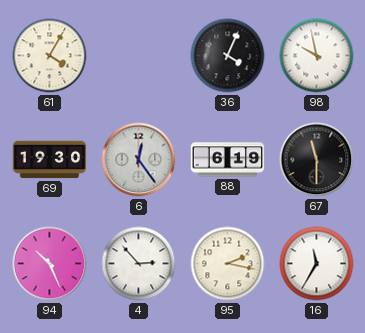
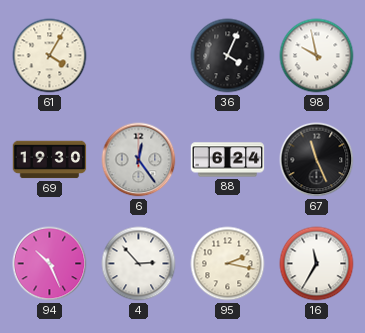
88: 6:19 -> 6:24 (228, 160)
67: 11:30 -> 11:26 (317, 160)
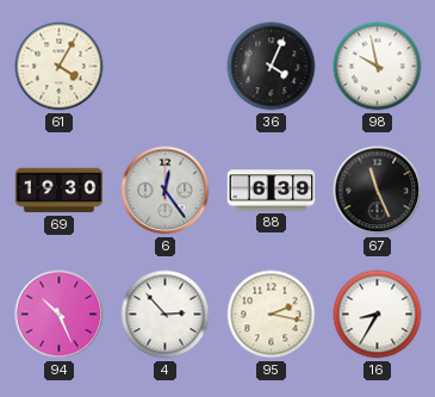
88: 6:24 -> 6:39 (272, 191)
16: 11:35 -> 8:35 (378, 315)
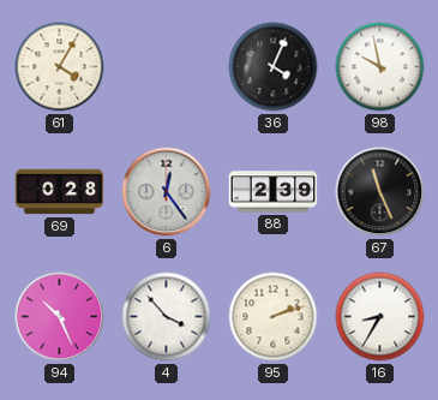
69: 19:30 -> 0:28 (60, 192)
88: 6:39 -> 2:39 (274, 192)
4: 2:53 -> 3:53 (167, 317)
95: 2:17 -> 2:12 (274, 317)
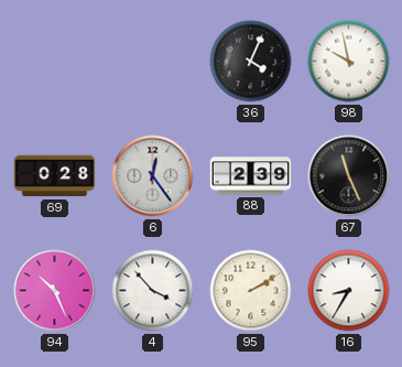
61: 4:05 -> none (60, 67)
95: 2:12 -> 2:10 (251, 291)
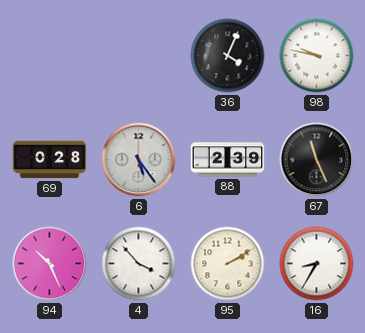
98: 9:58 -> 9:47 (317, 56)
6: 12:24 -> 5:24 (139, 160)
